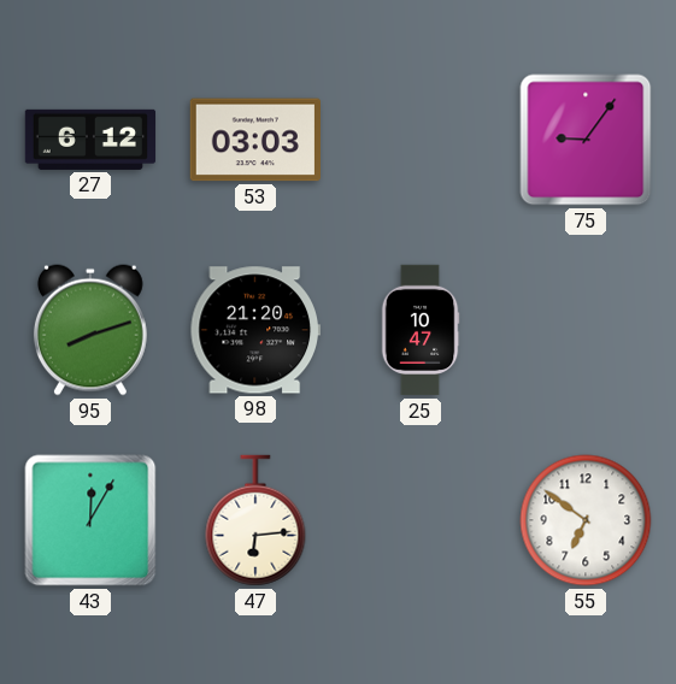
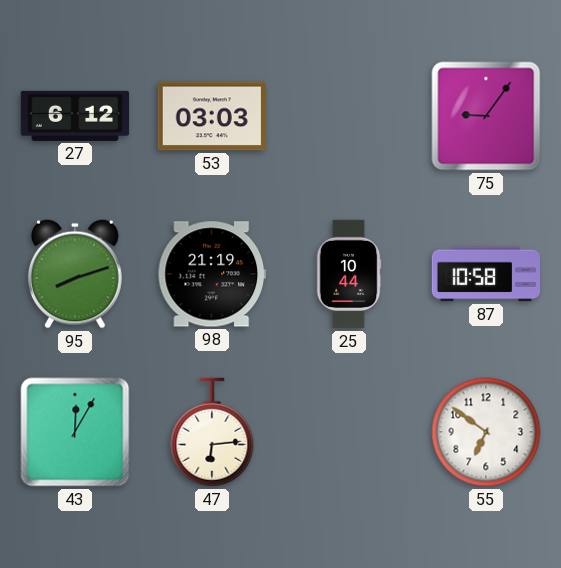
98: 21:20 -> 21:19 (212, 274)
25: 10:47 -> 10:44 (349, 274)
87: none -> 10:58 (486, 274)
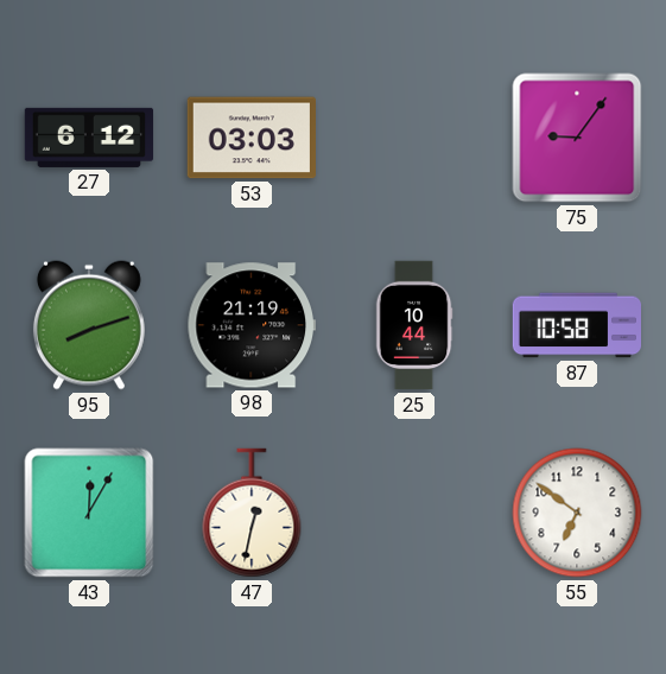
47: 6:14 -> 12:32 (252, 513)
